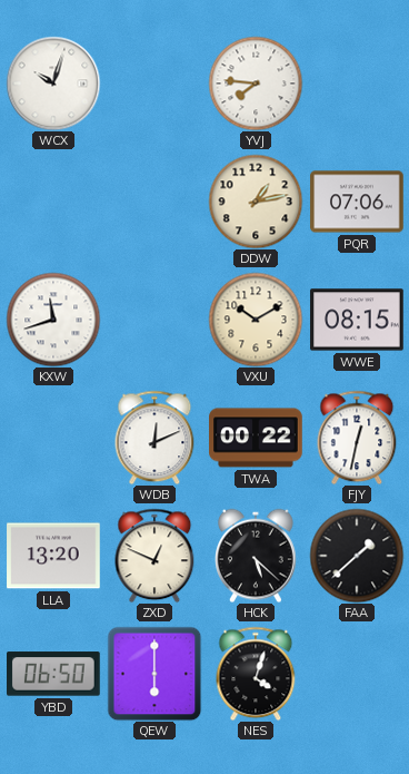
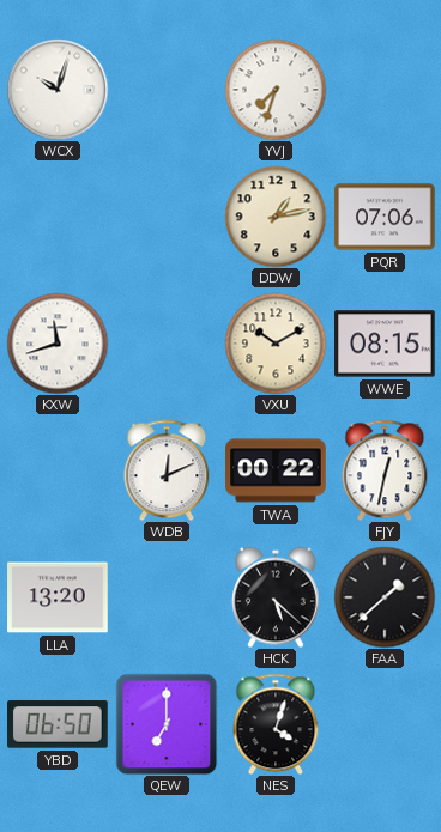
YVJ: 7:46 -> 7:33 (276, 90)
ZXD: 12:49 -> none (154, 556)
QEW: 6:00 -> 7:00 (167, 724)
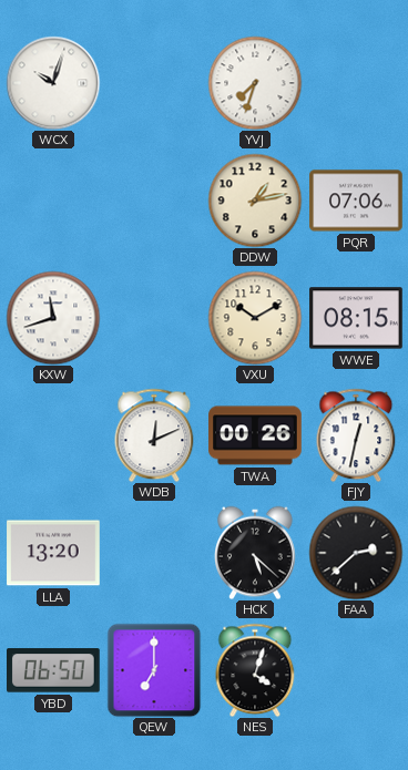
TWA: 00:22 -> 00:26 (255, 435)
FAA: 1:38 -> 2:38 (356, 553)
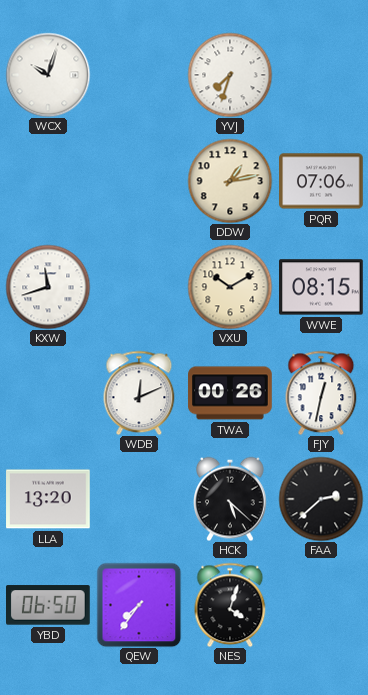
QEW: 7:00 -> 7:36 (139, 605)
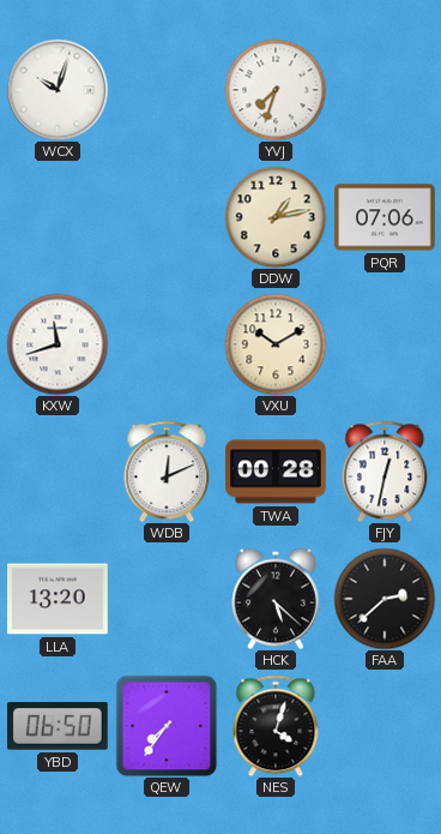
WWE: 08:15 -> none (321, 287)
TWA: 00:26 -> 00:28 (276, 472)
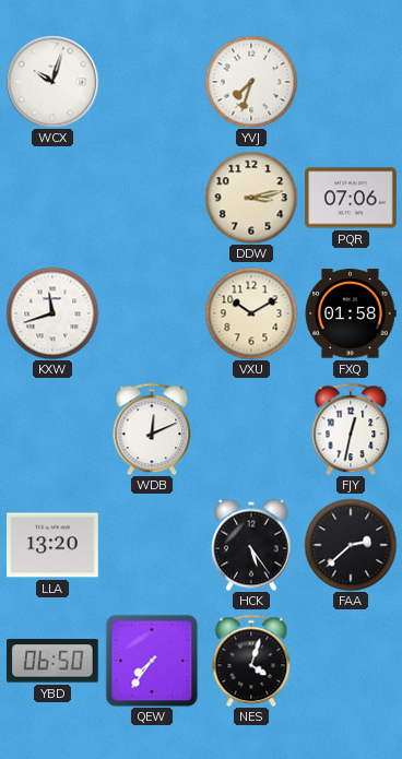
DDW: 1:13 -> 3:13 (251, 198)
FXQ: none -> 01:58 (351, 313)
TWA: 00:28 -> none (276, 472)
HCK: 5:22 -> 5:24 (252, 545)
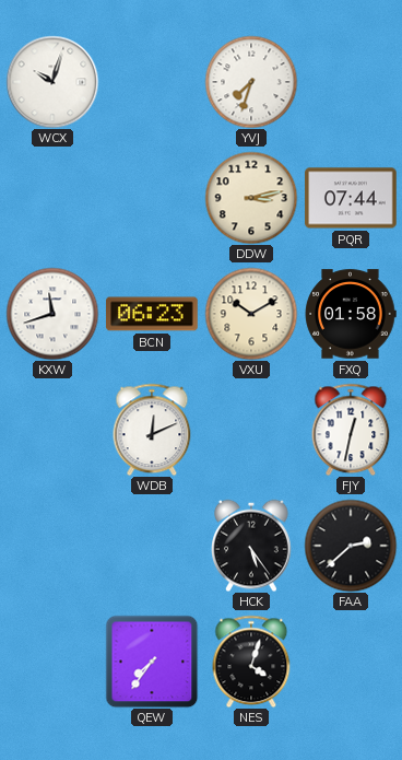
PQR: 07:06 -> 07:44 (351, 198)
BCN: none -> 06:23 (152, 314)
LLA: 13:20 -> none (52, 545)
YBD: 06:50 -> none (54, 661)
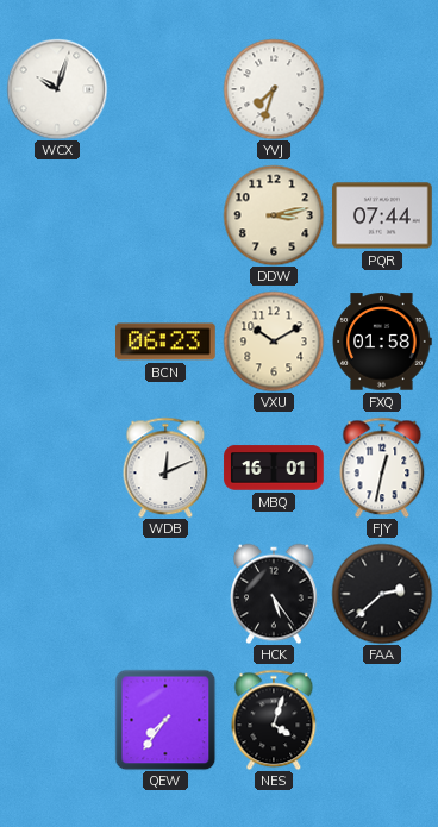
KXW: 11:42 -> none (52, 314)
MBQ: none -> 16:01 (274, 468)
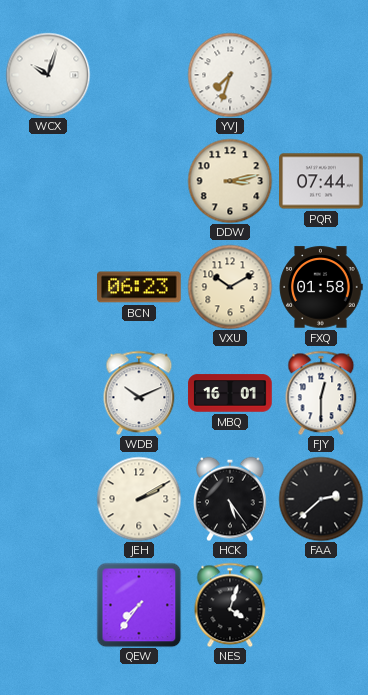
WDB: 12:11 -> 10:11 (139, 393)
FJY: 12:32 -> 12:30 (321, 393)
JEH: none -> 2:10 (139, 499)
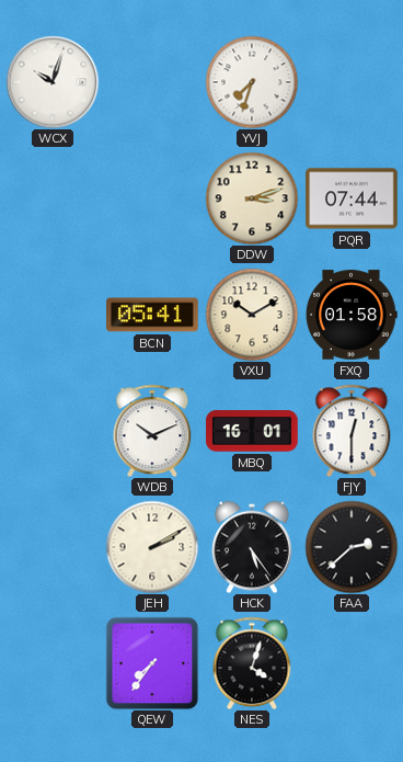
DDW: 3:13 -> 3:12 (252, 198)
BCN: 06:23 -> 05:41 (152, 315)
